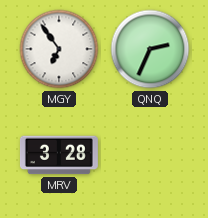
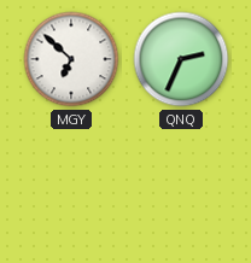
MGY: 6:54 -> 6:52 (71, 59)
MRV: 3:28 -> none (59, 155)
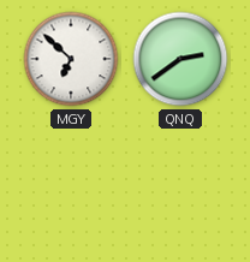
QNQ: 2:34 -> 2:39 (180, 59)
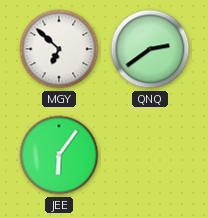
JEE: none -> 6:06 (59, 155)
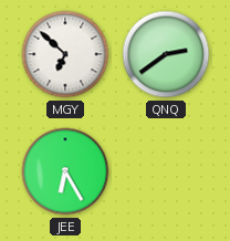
JEE: 6:06 -> 6:25 (65, 171)
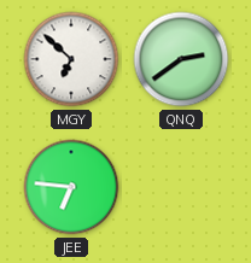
JEE: 6:25 -> 6:46 (71, 187)
